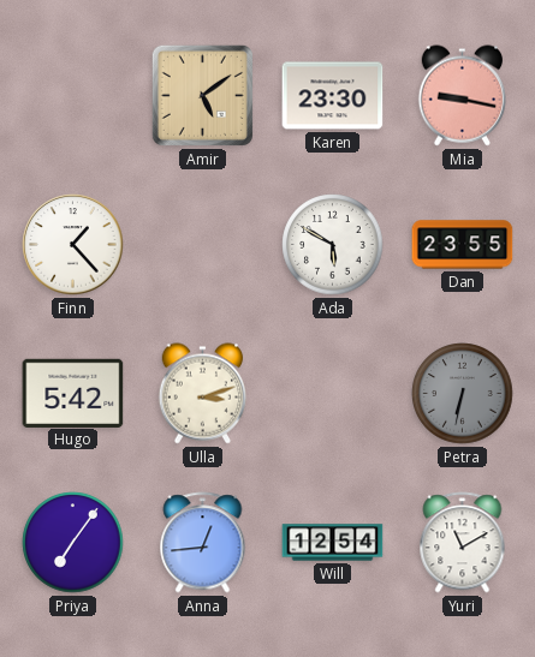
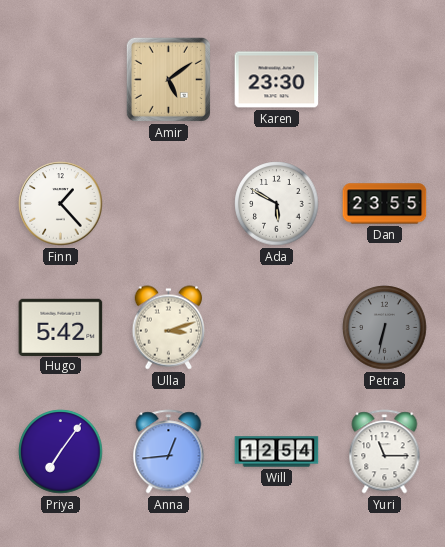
Mia: 9:17 -> none (463, 96)
Yuri: 11:10 -> 11:15 (385, 452)
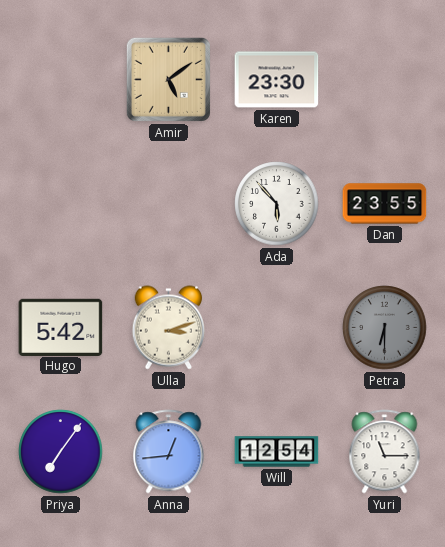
Finn: 1:23 -> none (61, 204)
Ada: 5:50 -> 5:53 (277, 204)
Petra: 6:32 -> 6:30 (385, 328)
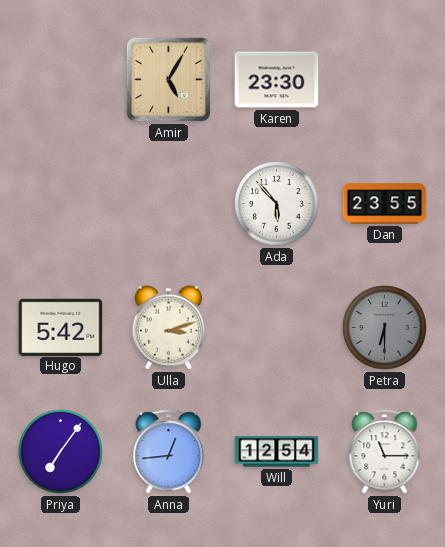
Amir: 5:09 -> 5:05 (168, 79)
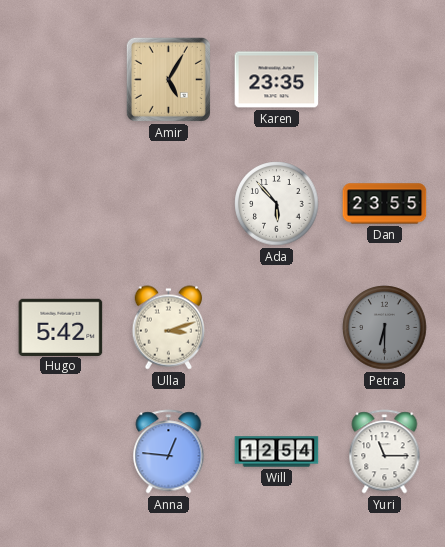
Karen: 23:30 -> 23:35 (277, 80)
Priya: 7:06 -> none (61, 452)
Anna: 12:44 -> 12:46 (169, 452)
